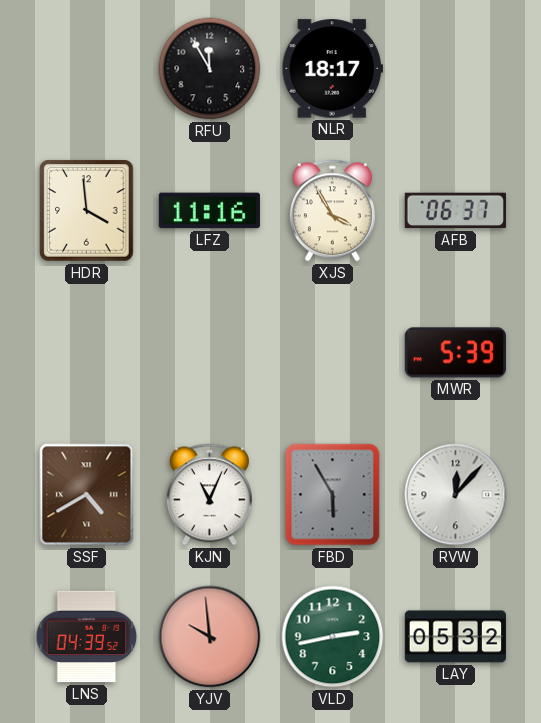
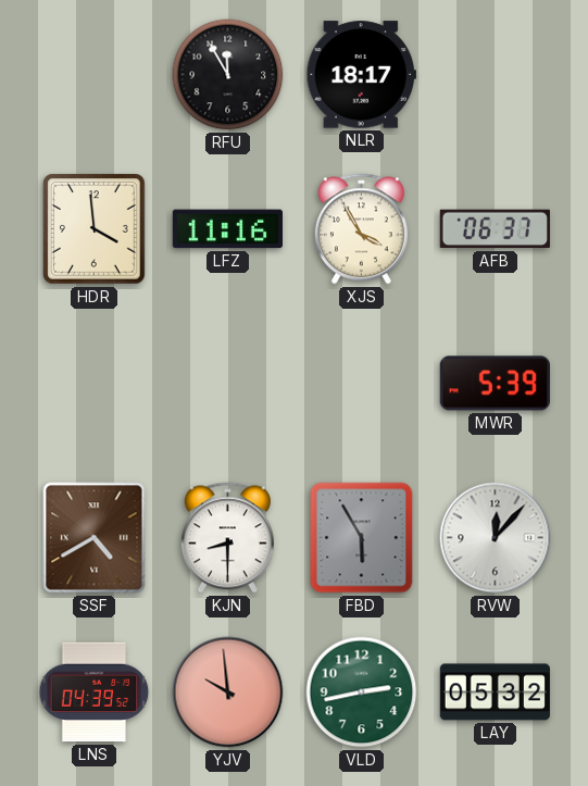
KJN: 11:04 -> 8:30 (227, 538)
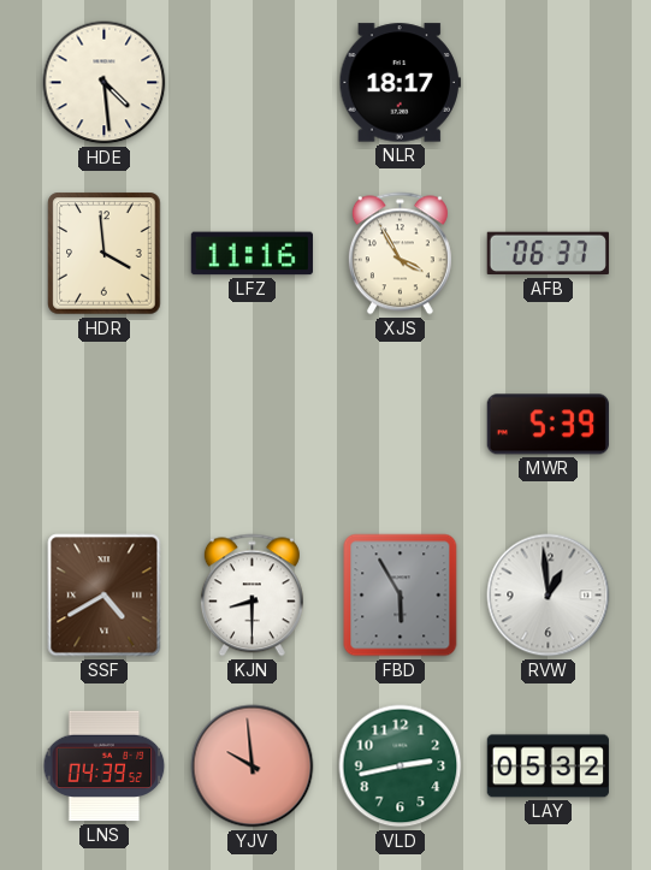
HDE: none -> 4:29 (105, 83)
RFU: 11:55 -> none (228, 75)
RVW: 12:07 -> 12:59 (549, 596)
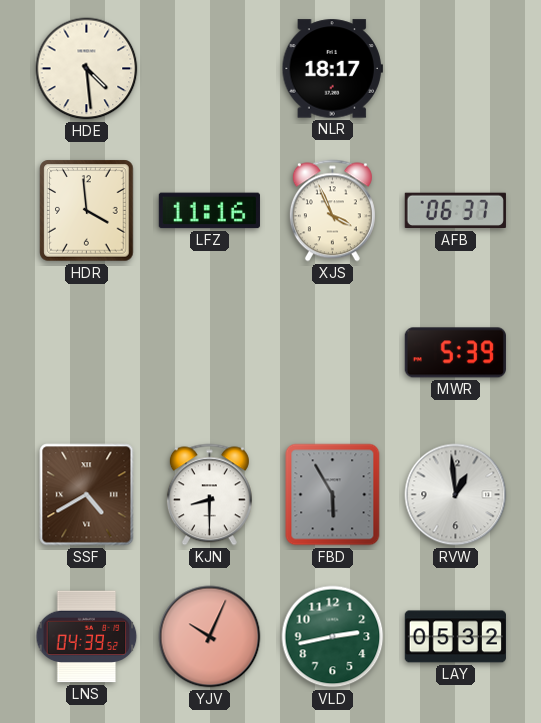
XJS: 3:55 -> 3:56 (332, 211)
YJV: 9:59 -> 10:04 (210, 637)
